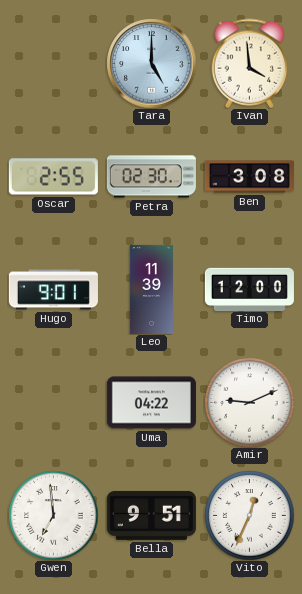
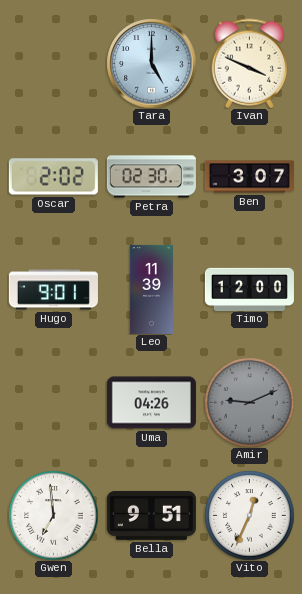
Ivan: 3:59 -> 3:49 (250, 63)
Oscar: 2:55 -> 2:02 (53, 177)
Ben: 3:08 -> 3:07 (249, 177)
Uma: 04:22 -> 04:26 (151, 403)
Amir dial: white -> grey (249, 402)
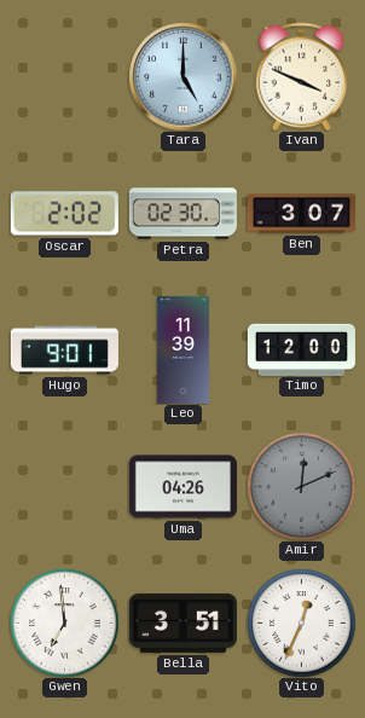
Amir: 9:11 -> 12:11 (301, 486)
Bella: 9:51 -> 3:51 (182, 623)
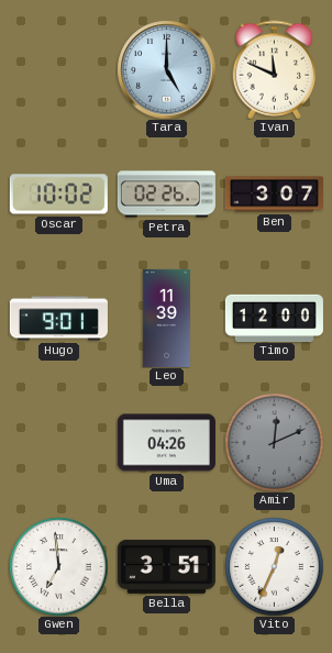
Ivan: 3:49 -> 11:49 (275, 69)
Oscar: 2:02 -> 10:02 (58, 195)
Petra: 02:30 -> 02:26 (166, 195)
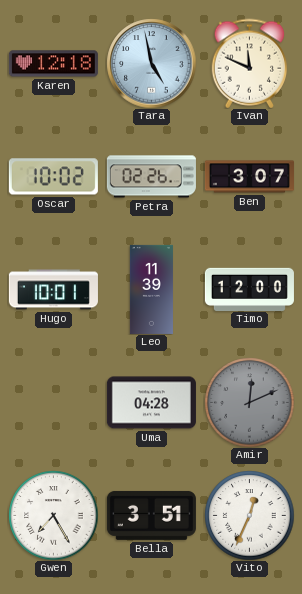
Karen: none -> 12:18 (53, 64)
Tara: 5:00 -> 4:58 (151, 63)
Hugo: 9:01 -> 10:01 (53, 290)
Uma: 04:26 -> 04:28 (151, 403)
Gwen: 6:59 -> 7:25 (53, 515)
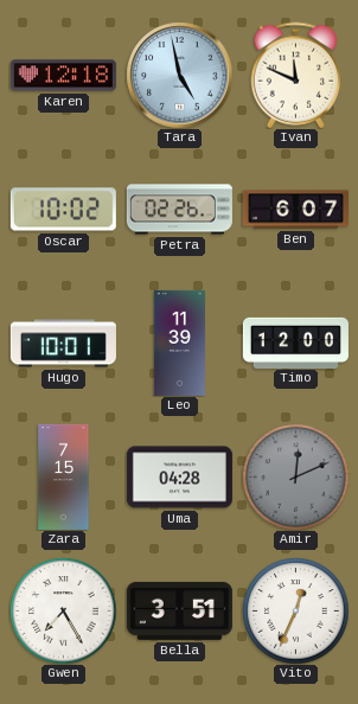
Ben: 3:07 -> 6:07 (295, 210)
Zara: none -> 7:15 (64, 476)
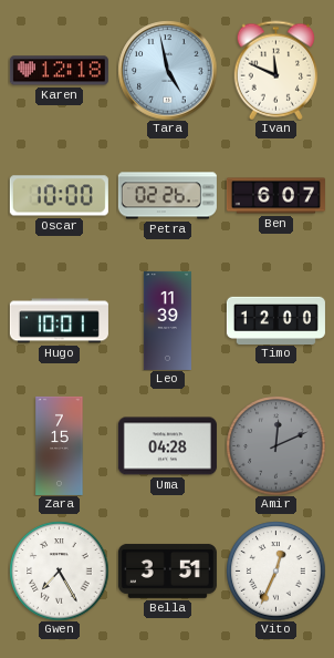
Oscar: 10:02 -> 10:00 (59, 196)
